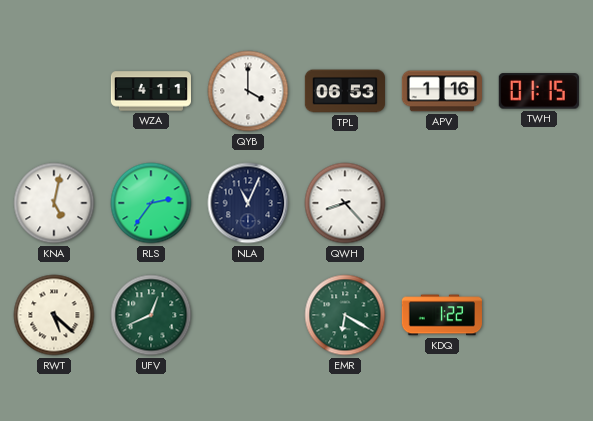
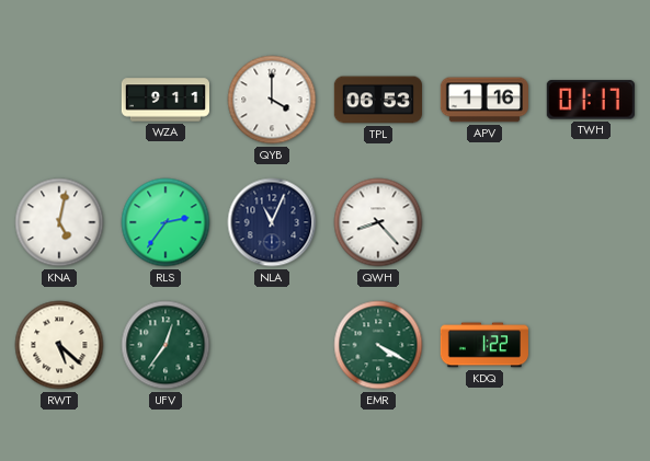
WZA: 4:11 -> 9:11 (164, 100)
TWH: 01:15 -> 01:17 (591, 100)
UFV: 12:41 -> 12:36 (166, 345)
EMR: 6:20 -> 4:20 (378, 345)
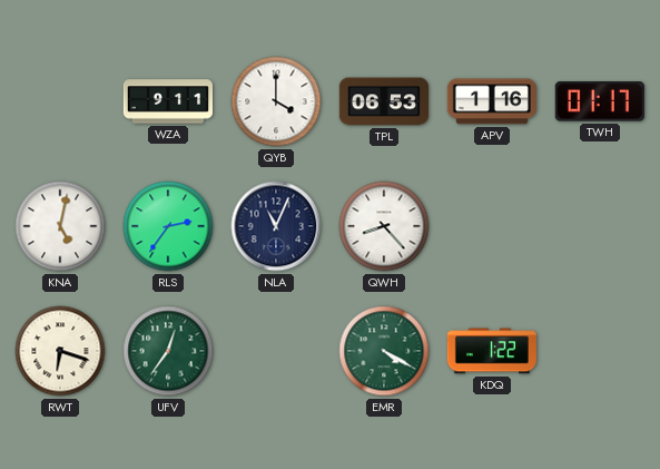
RWT: 5:22 -> 6:18 (60, 351)
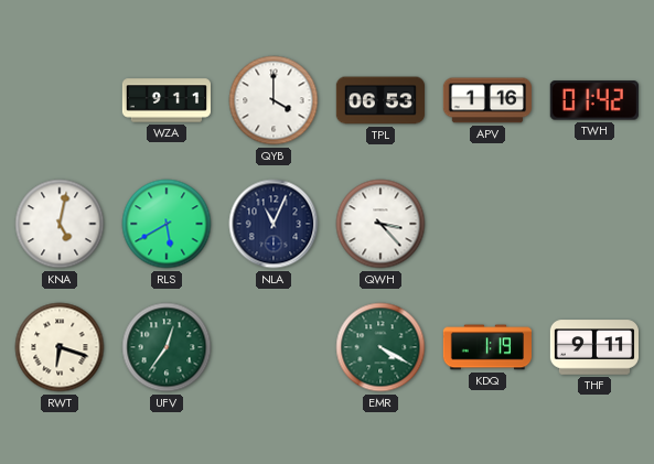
TWH: 01:17 -> 01:42 (594, 100)
RLS: 2:36 -> 5:40 (167, 224)
QWH: 8:23 -> 3:23 (380, 224)
KDQ: 1:22 -> 1:19 (486, 347)
THF: none -> 9:11 (593, 347)
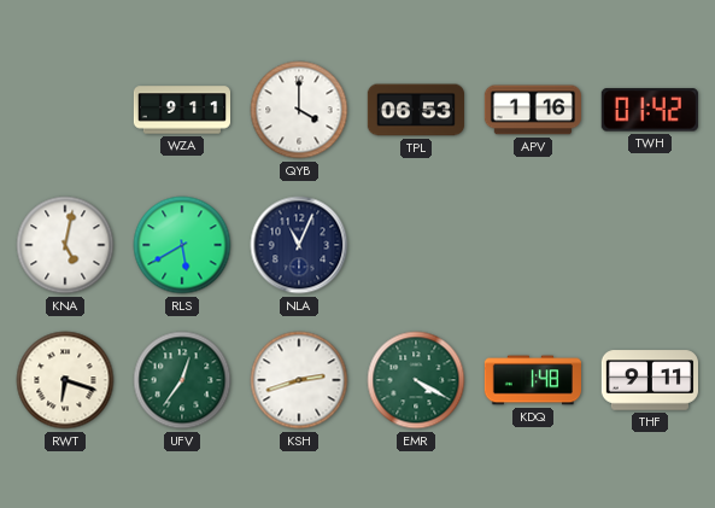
QWH: 3:23 -> none (380, 224)
KSH: none -> 2:42 (299, 380)
KDQ: 1:19 -> 1:48 (532, 380)
